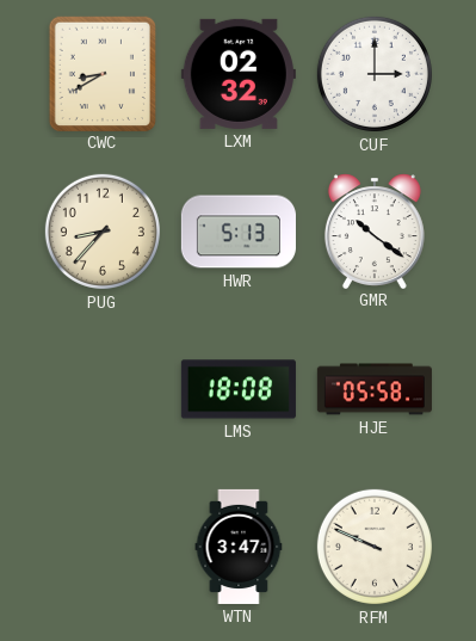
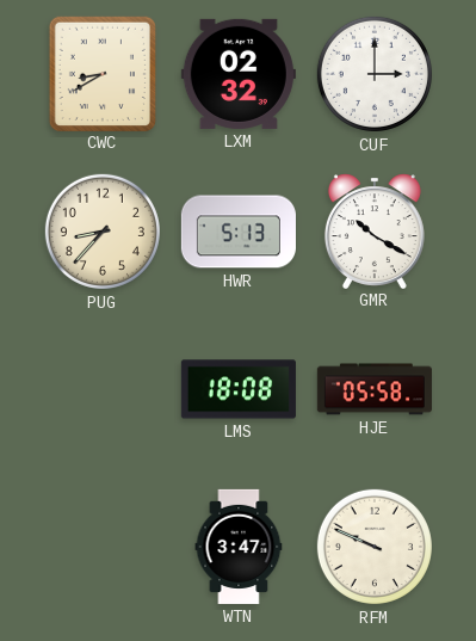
GMR: 10:21 -> 10:20 (375, 230)
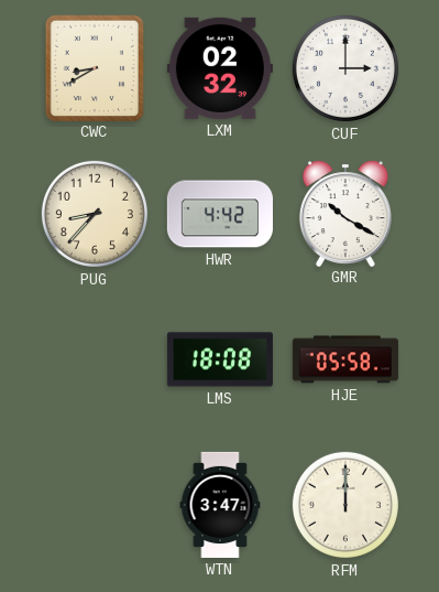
HWR: 5:13 -> 4:42 (220, 214)
RFM: 9:49 -> 12:00 (345, 505)
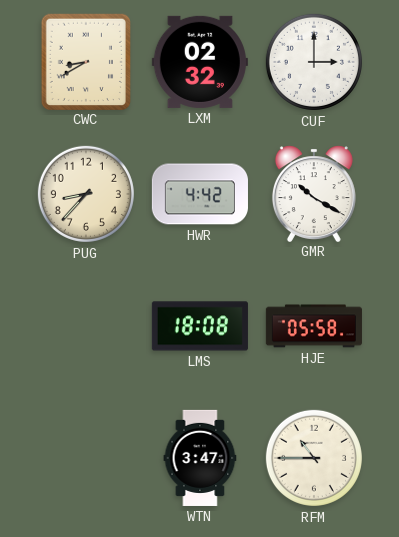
RFM: 12:00 -> 10:45 (314, 458)
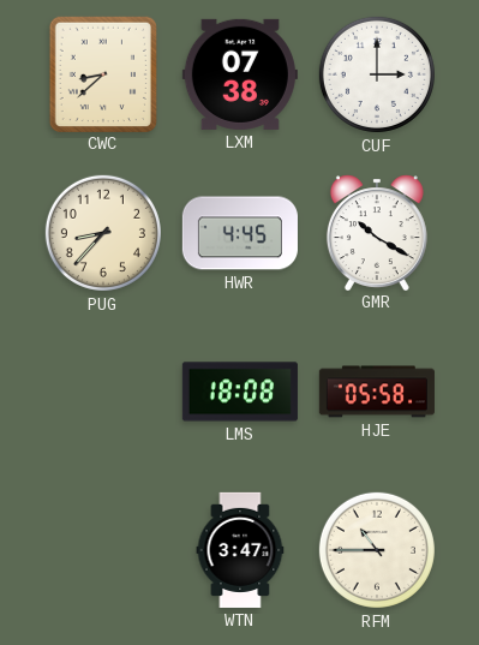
CWC: 8:40 -> 8:38 (102, 73)
LXM: 02:32 -> 07:38 (240, 74)
HWR: 4:42 -> 4:45 (240, 233)
